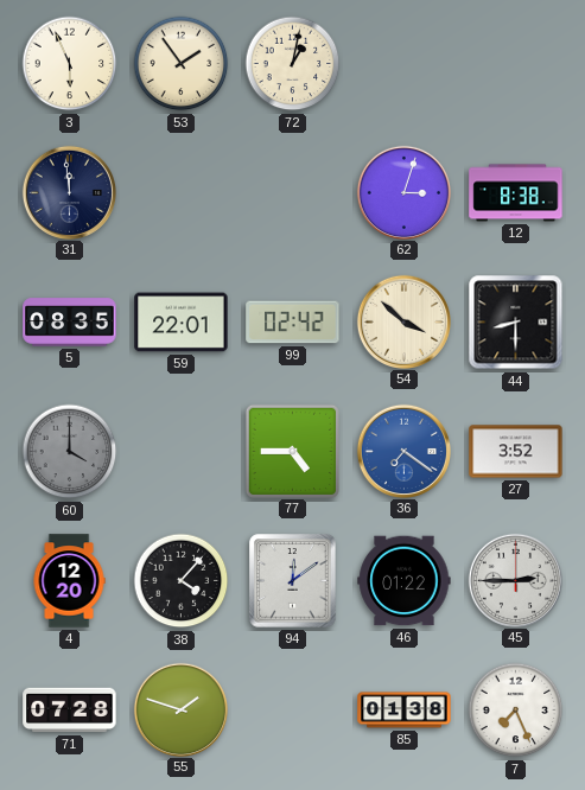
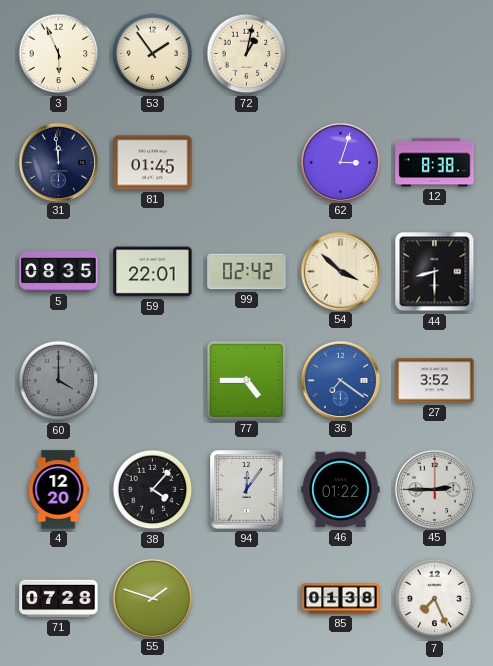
81: none -> 01:45 (153, 163)
94: 12:09 -> 12:06 (247, 490)
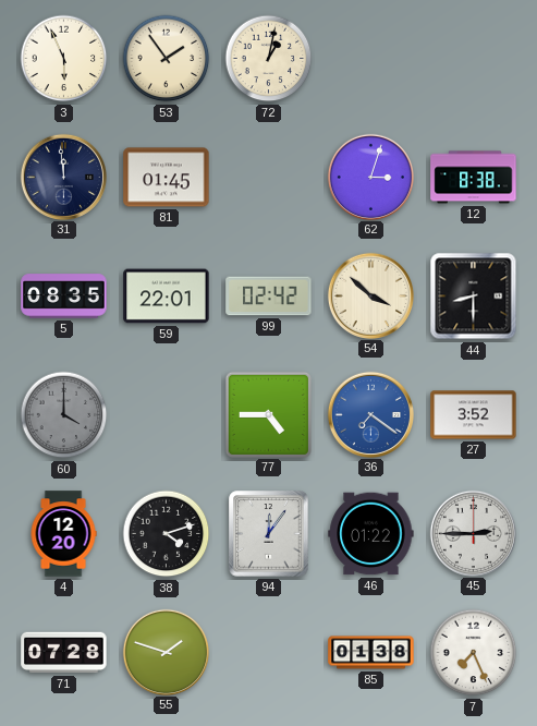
38: 4:07 -> 4:12 (167, 534)
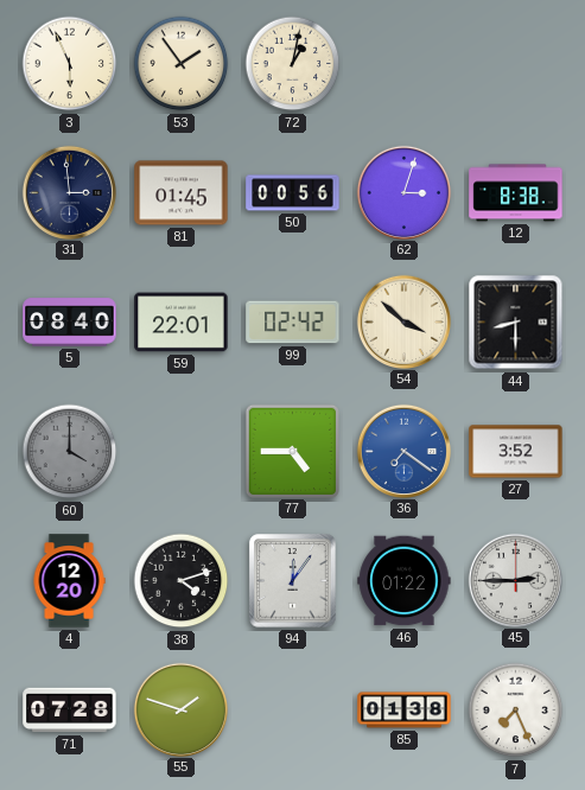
31: 11:59 -> 2:59 (69, 192)
50: none -> 00:56 (293, 193)
5: 08:35 -> 08:40 (70, 323)
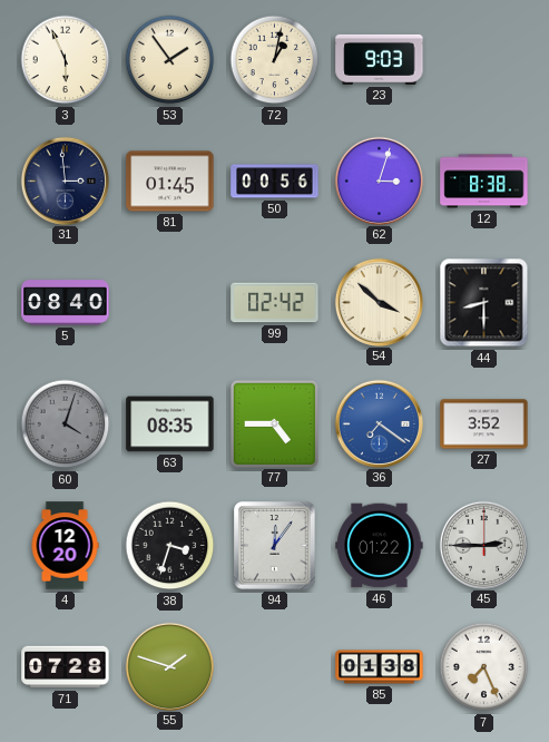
23: none -> 9:03 (380, 59)
59: 22:01 -> none (182, 323)
60: 4:00 -> 4:03 (66, 424)
63: none -> 08:35 (170, 424)
38: 4:12 -> 3:33 (170, 546)
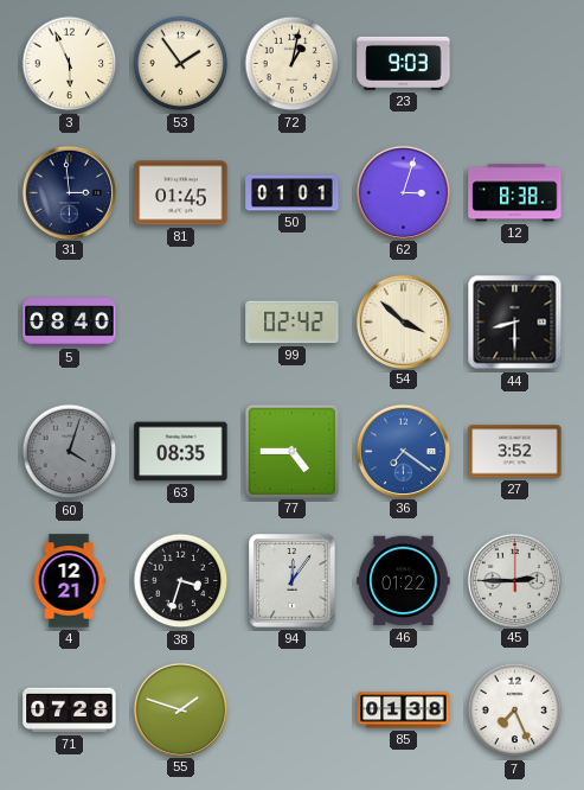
50: 00:56 -> 01:01 (293, 193)
4: 12:20 -> 12:21 (69, 581)
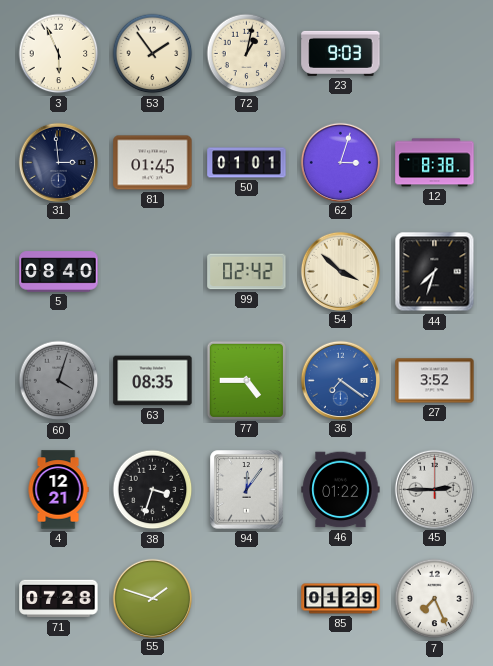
44: 8:30 -> 7:33 (435, 272)
85: 01:38 -> 01:29 (341, 599)
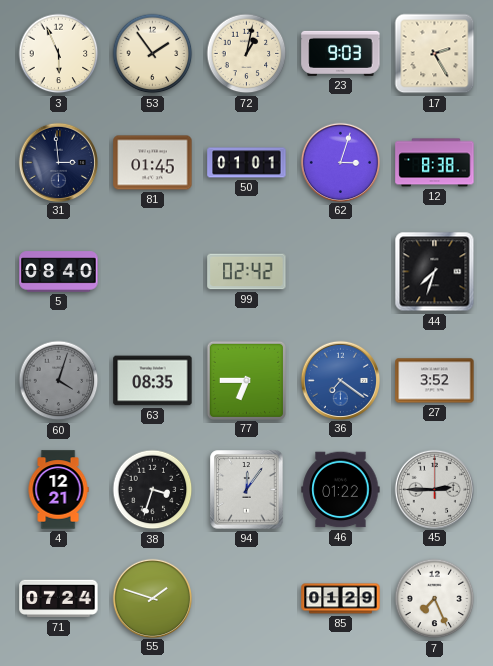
17: none -> 2:25 (435, 54)
54: 3:52 -> none (340, 271)
77: 4:45 -> 6:45 (246, 380)
71: 07:28 -> 07:24 (59, 599)
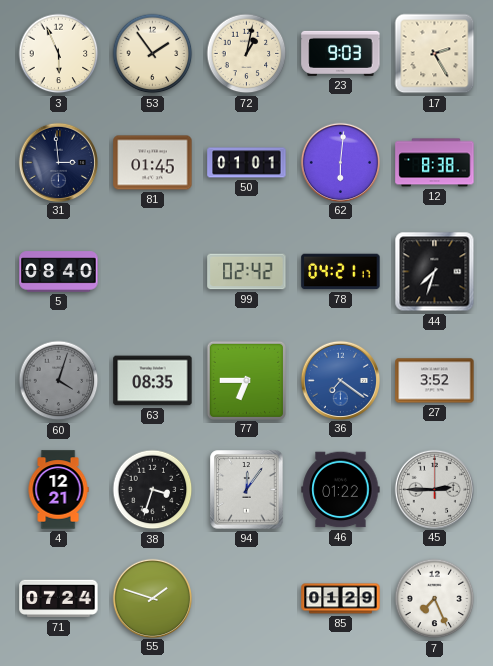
62: 3:03 -> 6:01 (340, 162)
78: none -> 04:21 (341, 272)
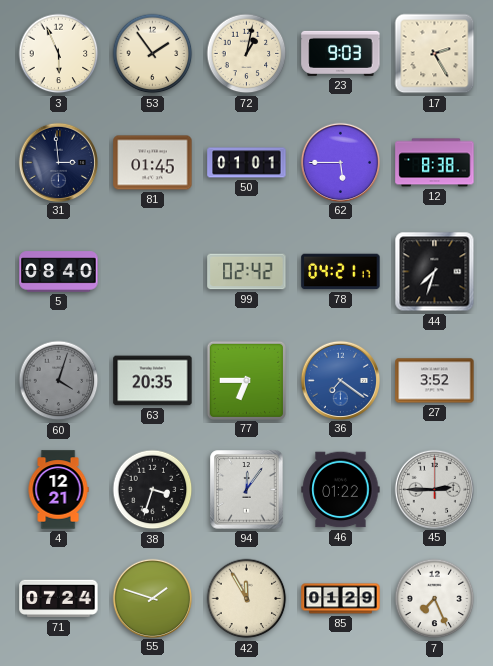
62: 6:01 -> 5:45 (340, 162)
63: 08:35 -> 20:35 (153, 381)
42: none -> 11:55 (247, 599)
